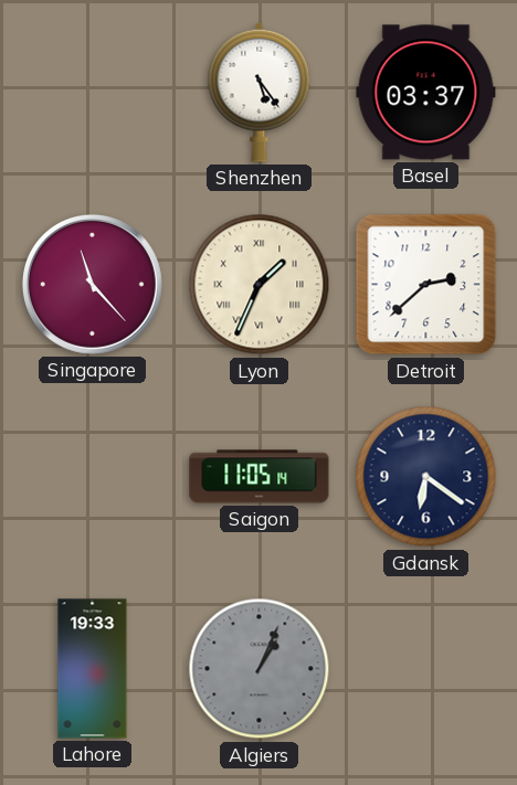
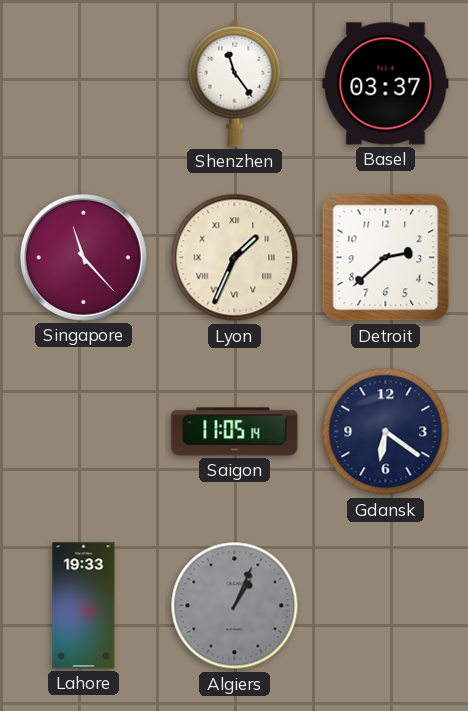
Shenzhen: 5:24 -> 11:24 (235, 83)
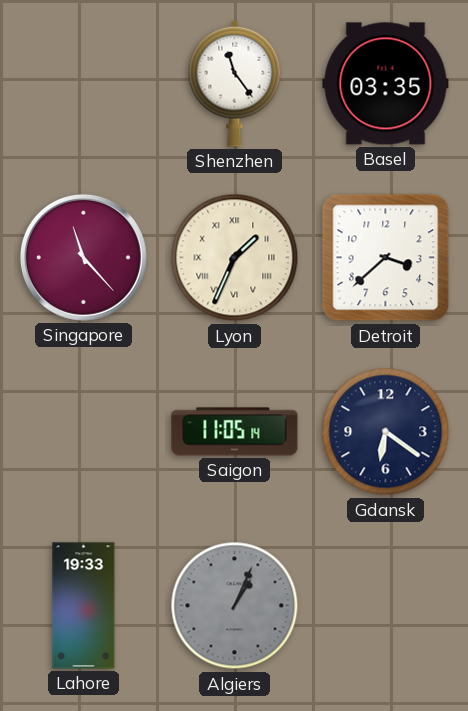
Basel: 03:37 -> 03:35 (386, 84)
Detroit: 2:38 -> 3:38 (386, 258)
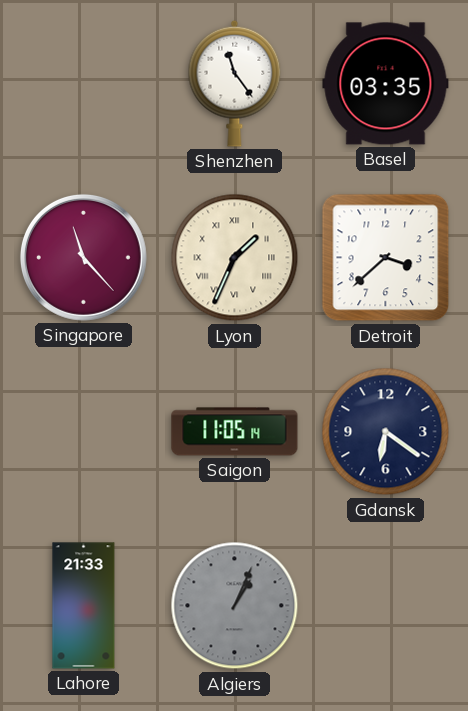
Lahore: 19:33 -> 21:33 (84, 606)
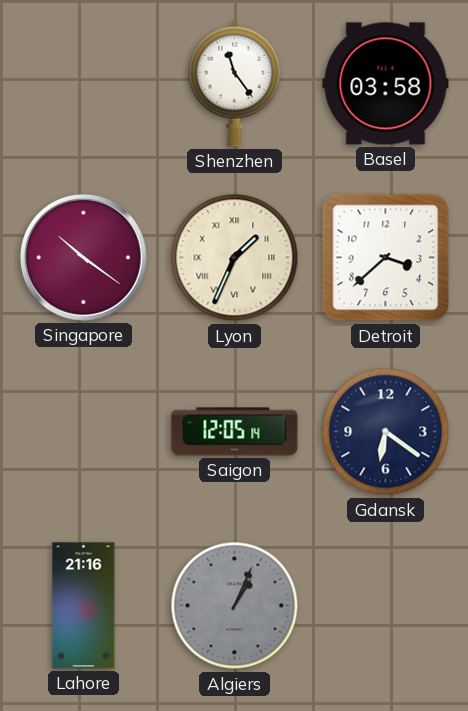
Basel: 03:35 -> 03:58 (386, 84)
Singapore: 11:23 -> 10:21 (83, 257)
Saigon: 11:05 -> 12:05 (235, 432)
Lahore: 21:33 -> 21:16 (84, 606)
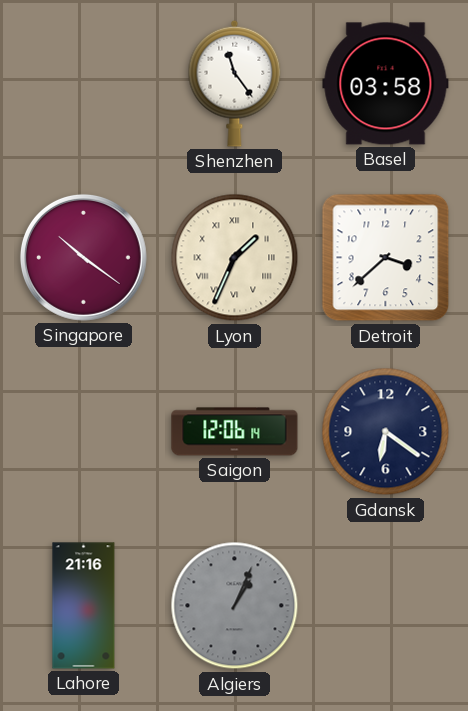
Saigon: 12:05 -> 12:06 (235, 432)
